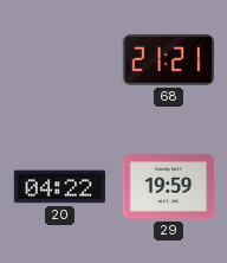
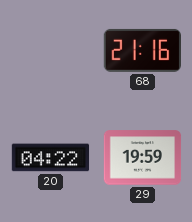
68: 21:21 -> 21:16 (142, 50)
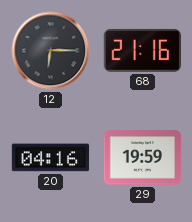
12: none -> 6:15 (51, 51)
20: 04:22 -> 04:16 (51, 158)
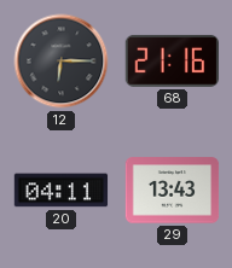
20: 04:16 -> 04:11 (62, 191)
29: 19:59 -> 13:43 (173, 191)
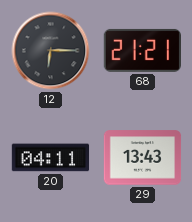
68: 21:16 -> 21:21 (142, 50)
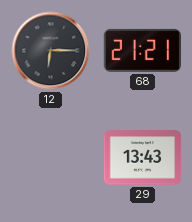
20: 04:11 -> none (51, 158)
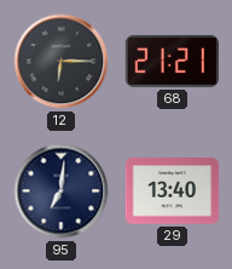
95: none -> 7:01 (62, 191)
29: 13:43 -> 13:40 (173, 191)
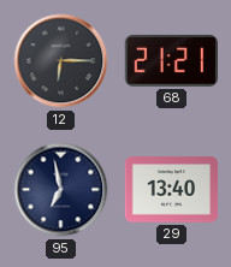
95: 7:01 -> 6:58 (61, 190)
